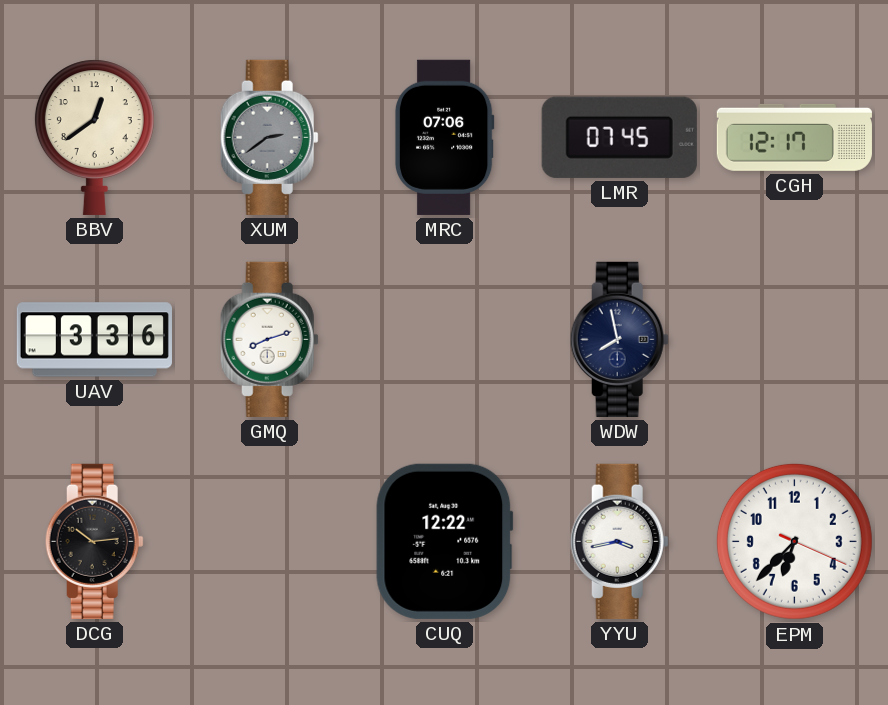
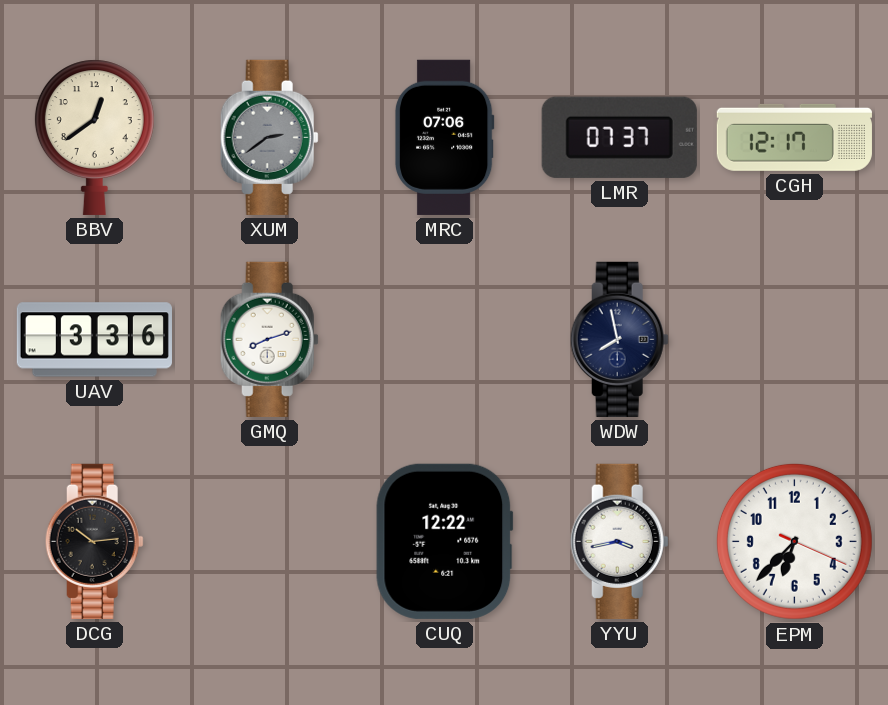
LMR: 07:45 -> 07:37 (619, 137)
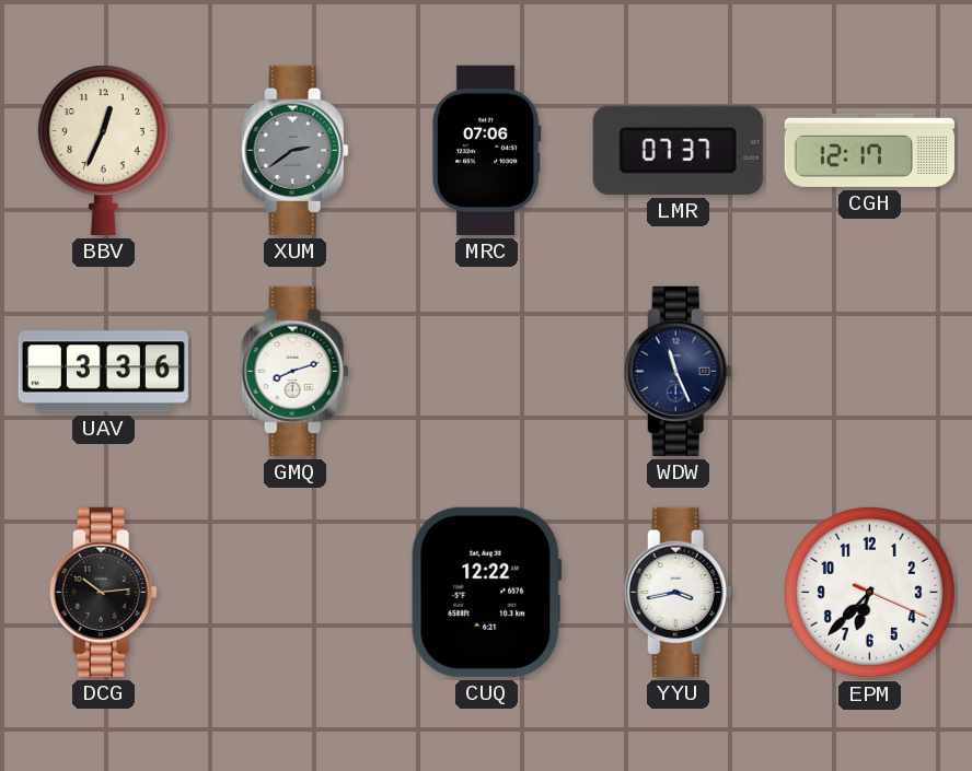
BBV: 12:39 -> 12:34 (103, 150)
WDW: 7:58 -> 11:26 (678, 371)
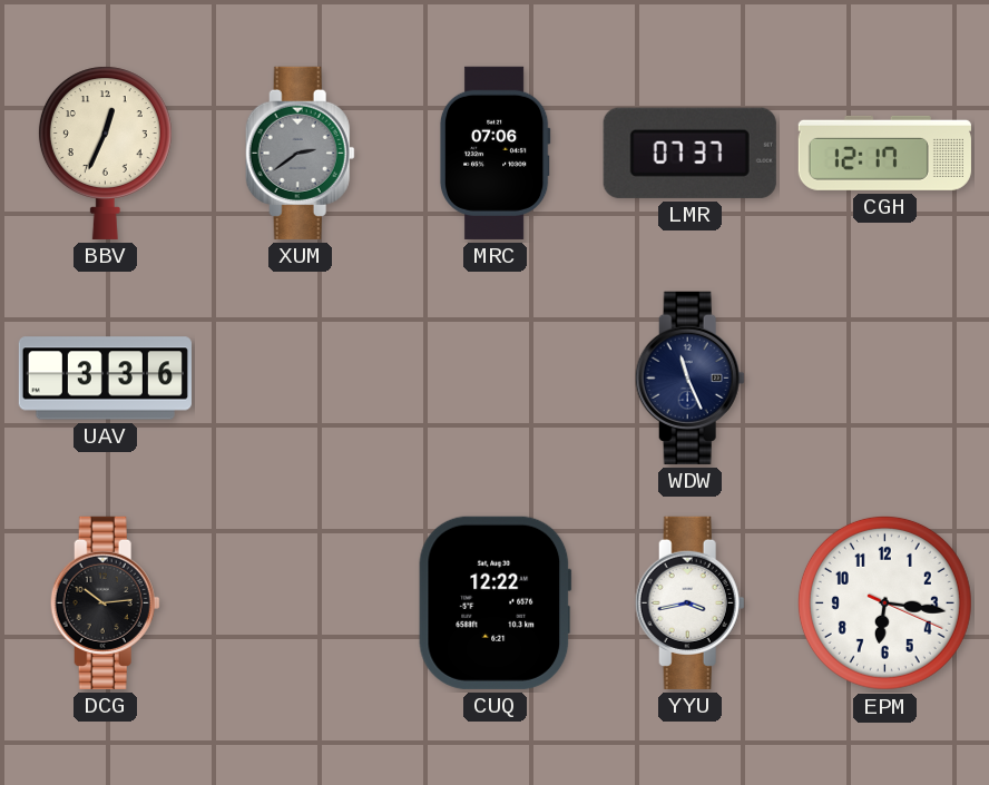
GMQ: 8:12 -> none (294, 371)
EPM: 6:37 -> 6:16 (884, 602)
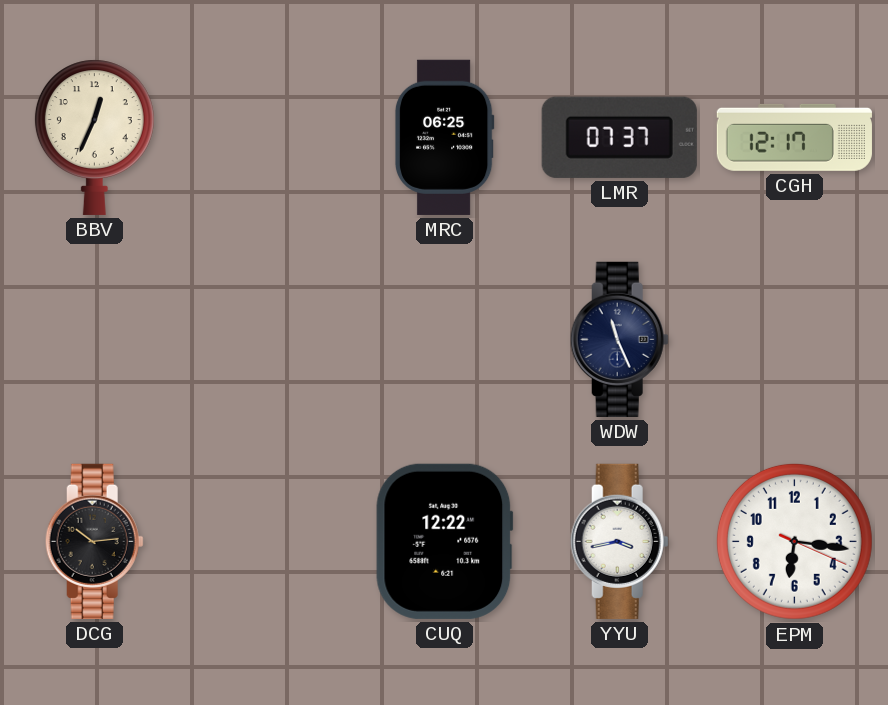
XUM: 2:39 -> none (300, 153)
MRC: 07:06 -> 06:25 (444, 137)
UAV: 3:36 -> none (105, 379)
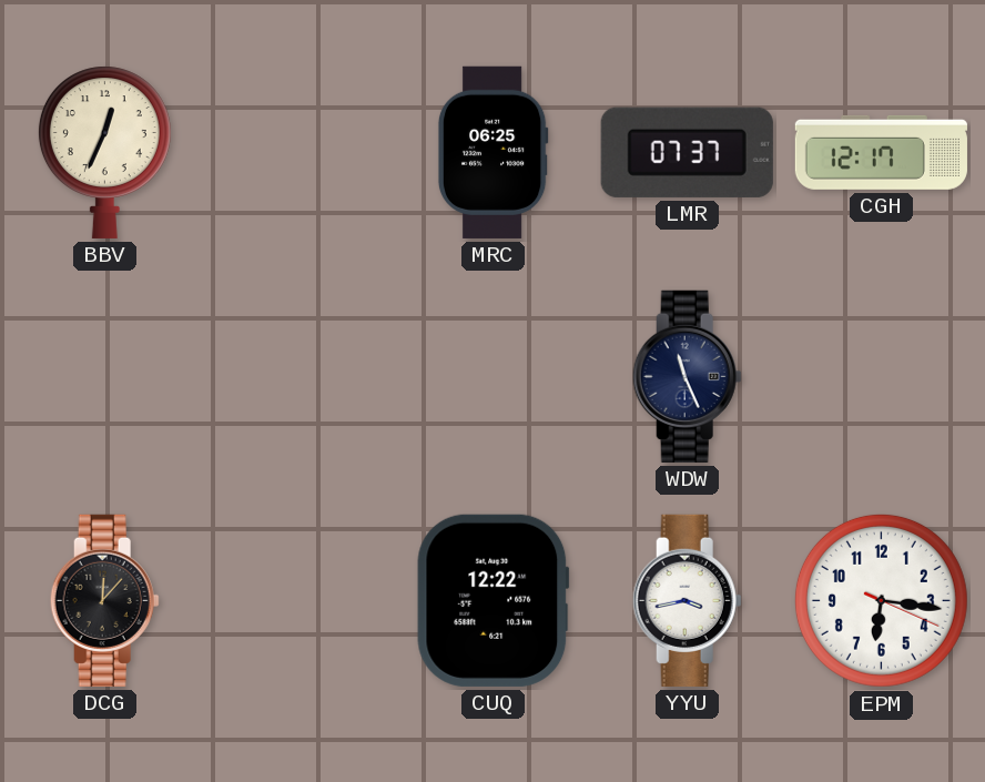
DCG: 10:14 -> 12:07 (104, 600)
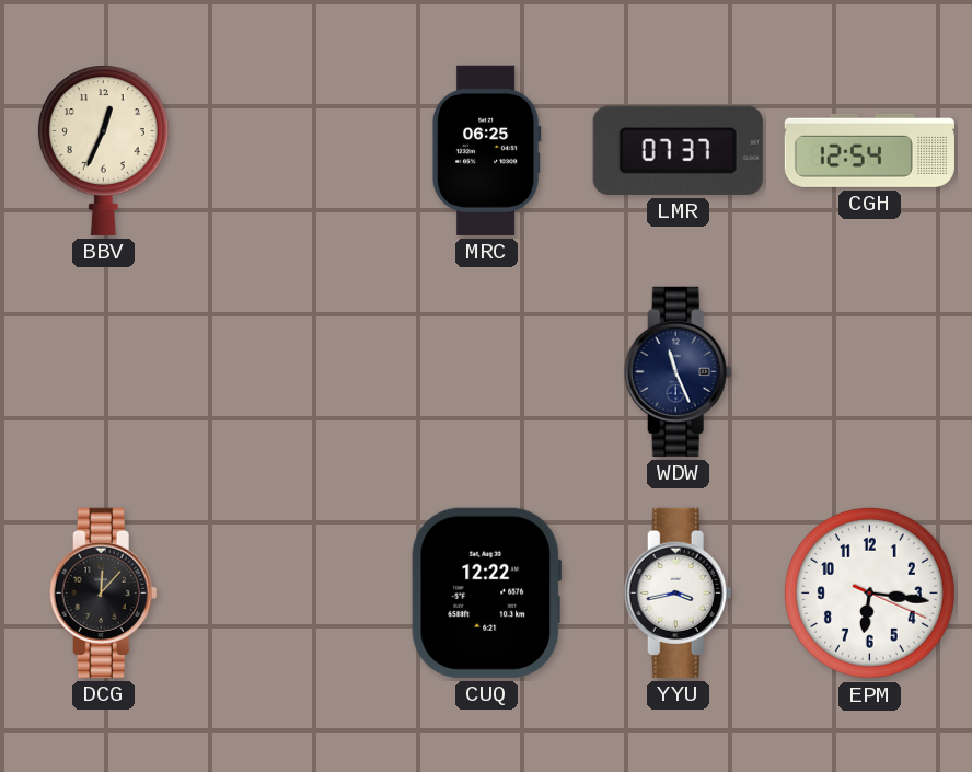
CGH: 12:17 -> 12:54 (869, 150)
